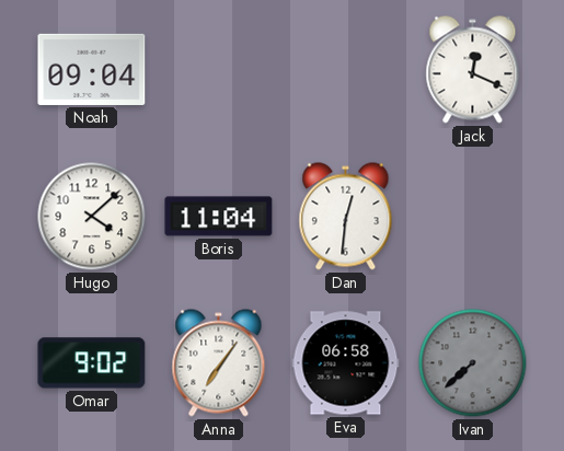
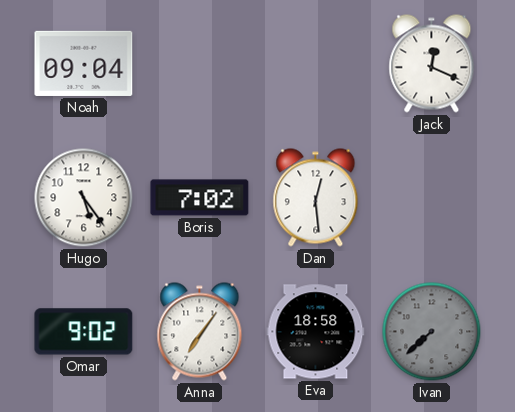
Hugo: 4:08 -> 5:24 (84, 198)
Boris: 11:04 -> 7:02 (200, 198)
Dan: 12:31 -> 12:29 (316, 198)
Eva: 06:58 -> 18:58 (316, 332)
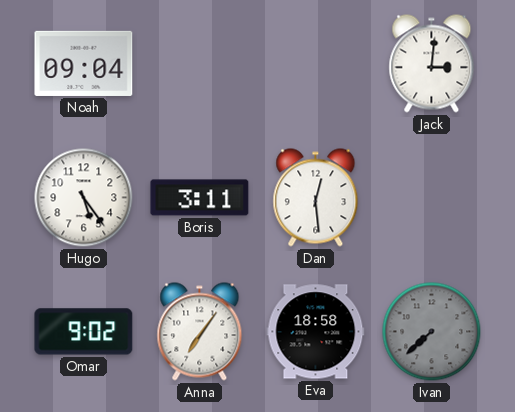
Jack: 12:19 -> 3:01 (432, 64)
Boris: 7:02 -> 3:11 (200, 198)
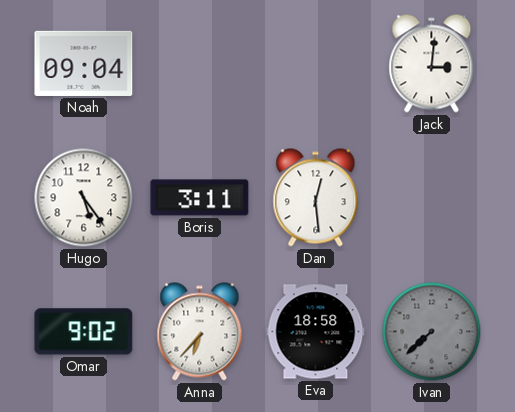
Anna: 7:06 -> 6:37 (200, 332)
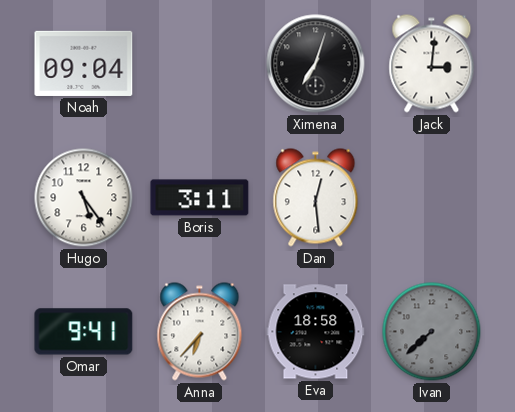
Ximena: none -> 7:03 (316, 64)
Omar: 9:02 -> 9:41 (84, 332)
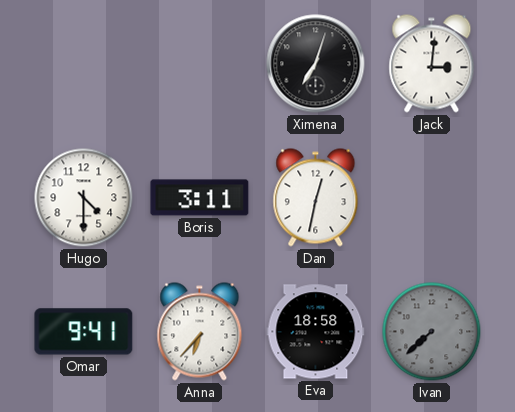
Noah: 09:04 -> none (84, 63)
Hugo: 5:24 -> 4:30 (84, 198)
Dan: 12:29 -> 12:32 (316, 198)
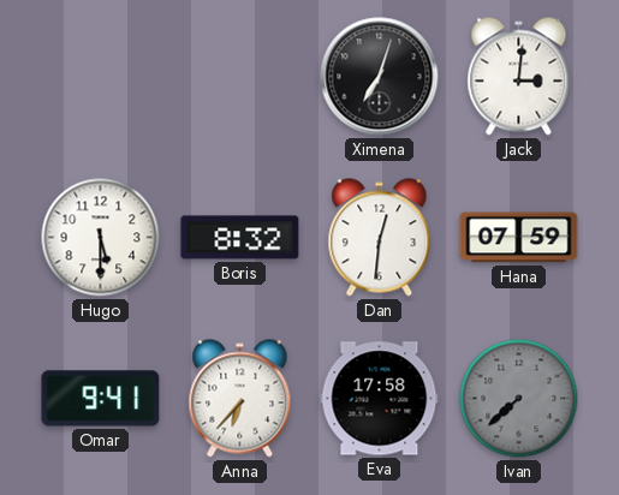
Hugo: 4:30 -> 5:30 (101, 238)
Boris: 3:11 -> 8:32 (240, 238)
Dan: 12:32 -> 12:31 (380, 238)
Hana: none -> 07:59 (519, 238)
Eva: 18:58 -> 17:58 (380, 399)
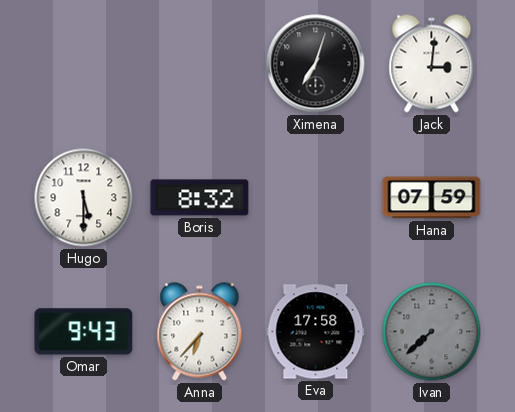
Dan: 12:31 -> none (380, 238)
Omar: 9:41 -> 9:43 (84, 332)
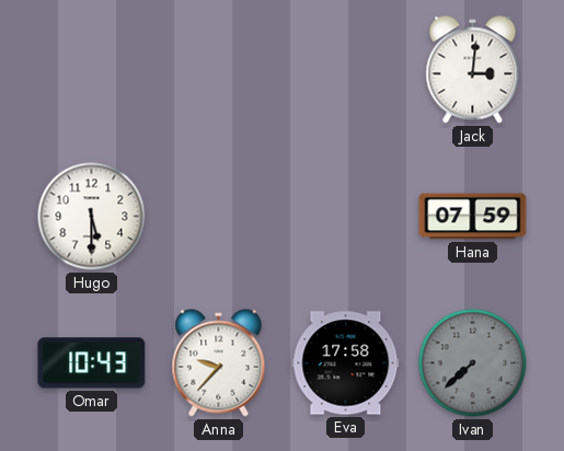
Ximena: 7:03 -> none (316, 64)
Boris: 8:32 -> none (200, 198)
Omar: 9:43 -> 10:43 (92, 363)
Anna: 6:37 -> 9:37 (219, 363)
